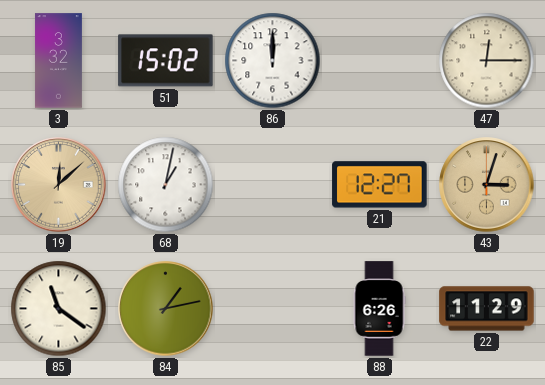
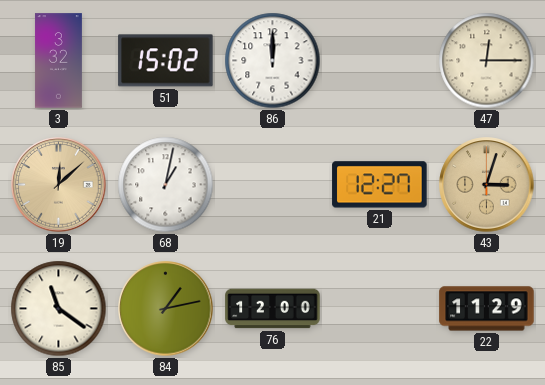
76: none -> 12:00 (273, 309)
88: 6:26 -> none (379, 309)
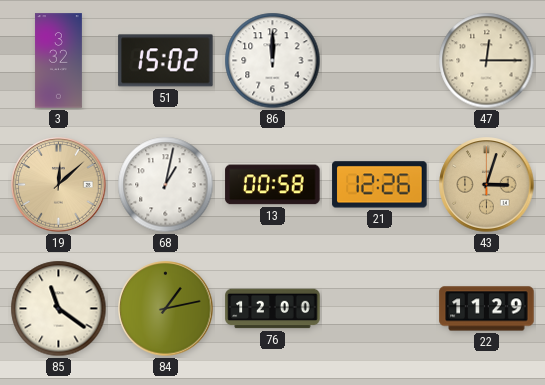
13: none -> 00:58 (273, 185)
21: 12:27 -> 12:26 (380, 185)
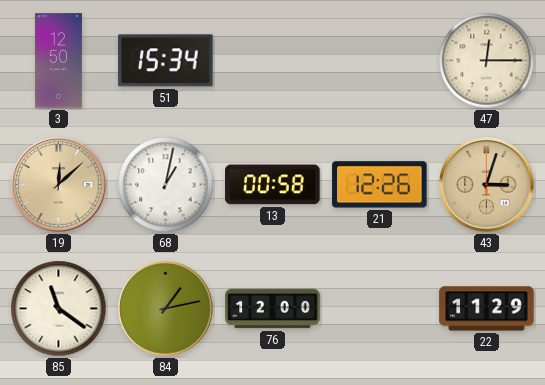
3: 3:32 -> 12:50 (58, 61)
51: 15:02 -> 15:34 (166, 61)
86: 12:00 -> none (273, 61)
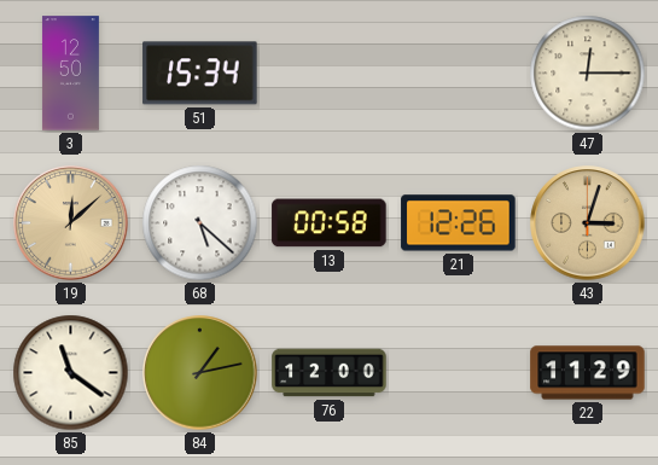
68: 1:02 -> 5:22 (200, 223)
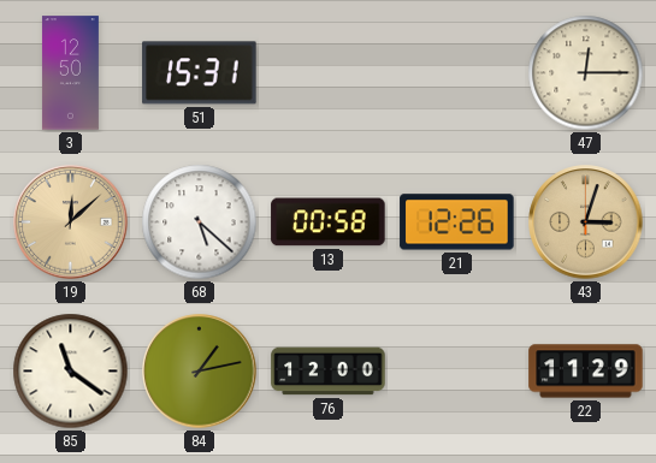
51: 15:34 -> 15:31 (200, 73)
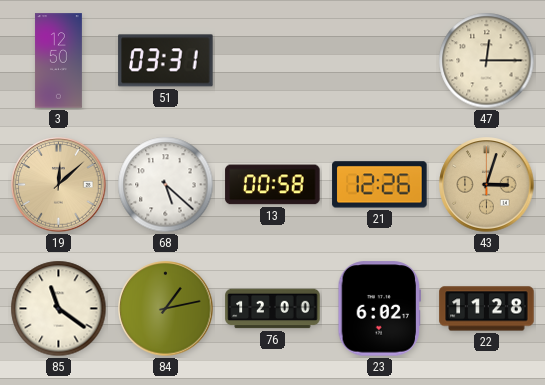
51: 15:31 -> 03:31 (166, 61)
23: none -> 6:02 (380, 309)
22: 11:29 -> 11:28 (487, 309)
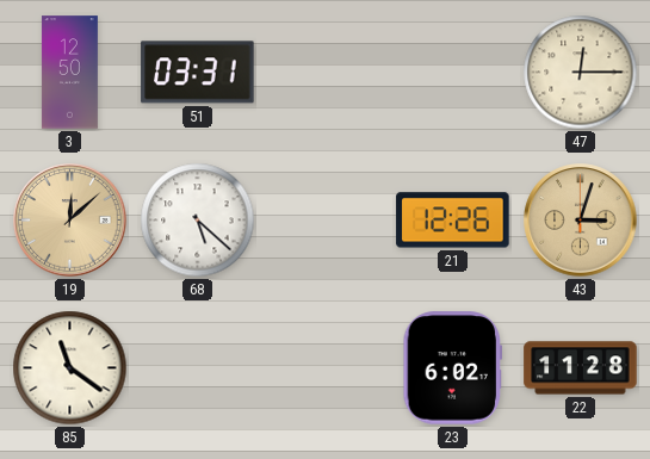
13: 00:58 -> none (273, 185)
84: 1:13 -> none (166, 309)
76: 12:00 -> none (273, 309)
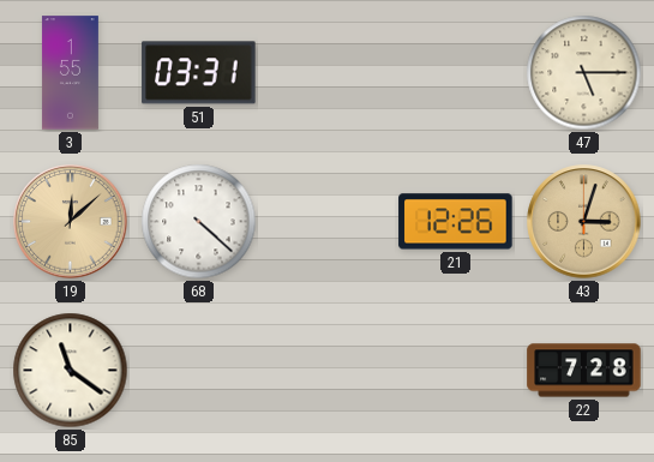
3: 12:50 -> 1:55 (70, 73)
47: 12:15 -> 5:15 (584, 73)
68: 5:22 -> 4:22 (199, 222)
23: 6:02 -> none (453, 368)
22: 11:28 -> 7:28 (584, 371)
